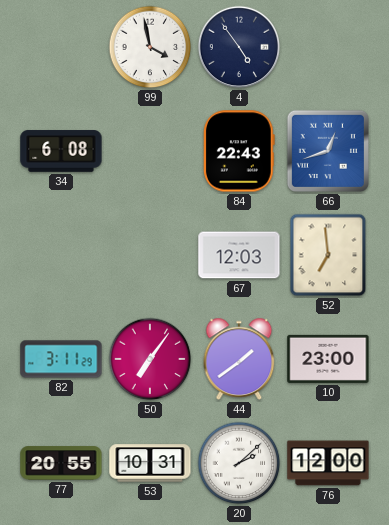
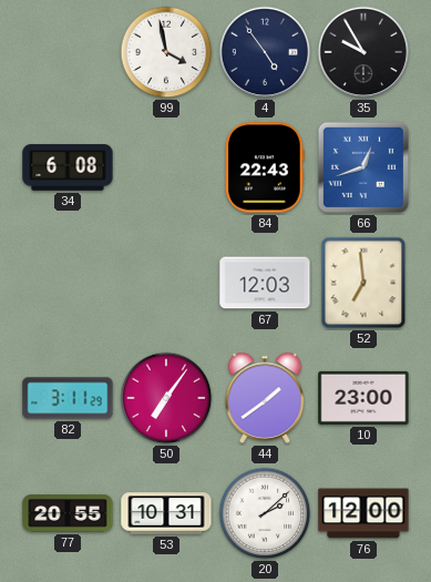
35: none -> 9:55 (363, 52)
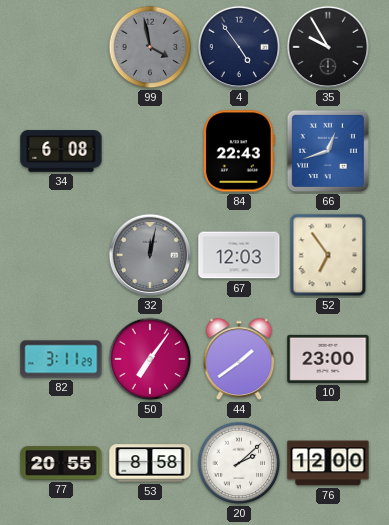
99 dial: white -> grey (150, 47)
32: none -> 12:02 (150, 255)
52: 6:59 -> 6:54 (328, 255)
53: 10:31 -> 8:58 (150, 463)
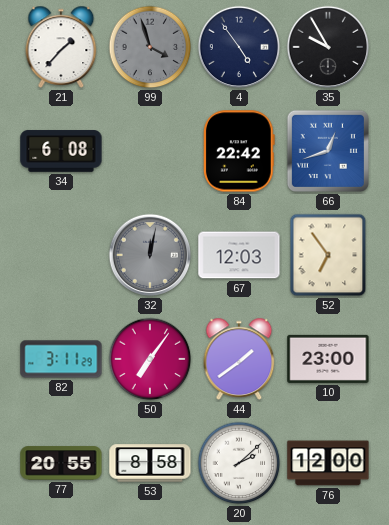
21: none -> 1:37 (61, 47)
99: 3:58 -> 3:57 (150, 47)
84: 22:43 -> 22:42 (239, 151)
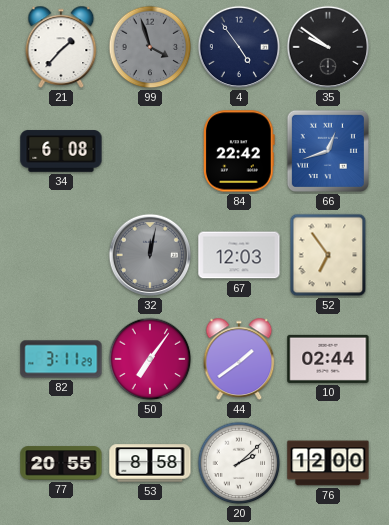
35: 9:55 -> 9:51 (328, 47)
10: 23:00 -> 02:44 (328, 359)
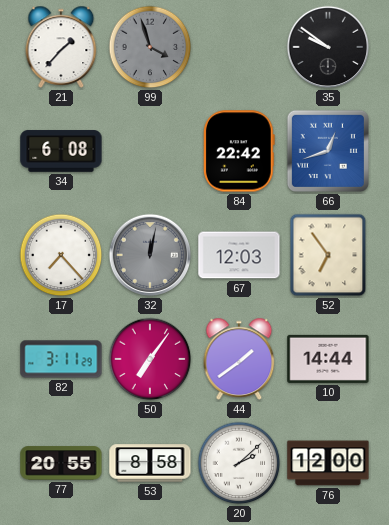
4: 4:54 -> none (239, 47)
17: none -> 7:23 (61, 255)
10: 02:44 -> 14:44 (328, 359)
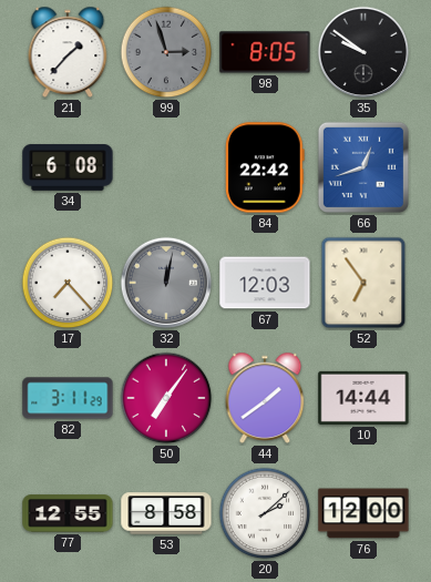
99: 3:57 -> 2:57 (166, 52)
98: none -> 8:05 (265, 52)
77: 20:55 -> 12:55 (68, 513)
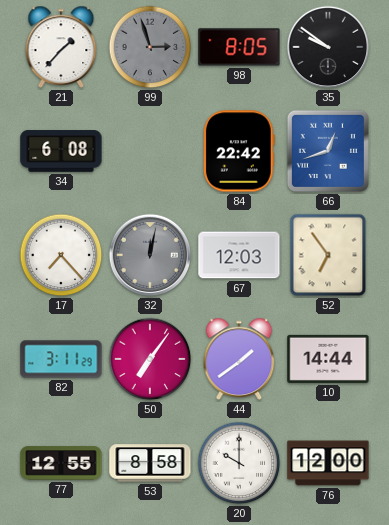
20: 2:08 -> 10:00 (239, 463)
